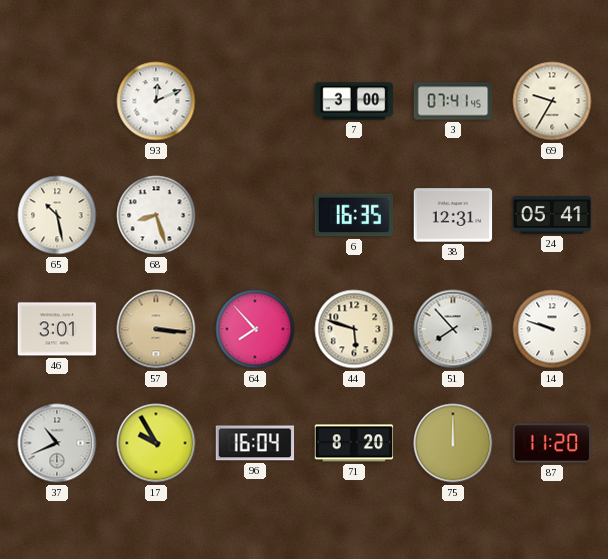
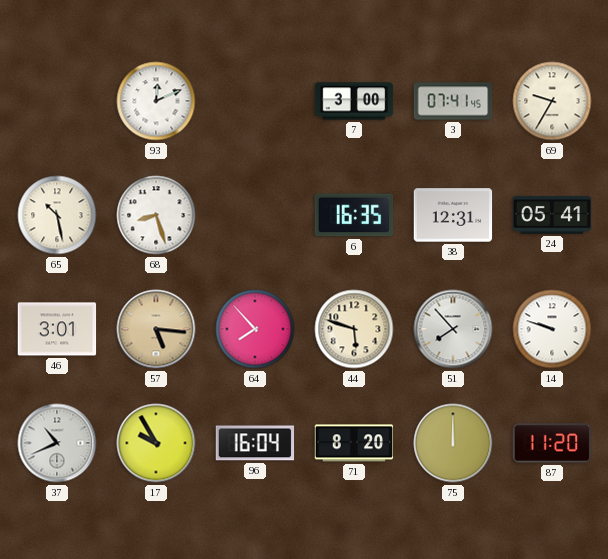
57: 3:16 -> 5:16 (156, 329)
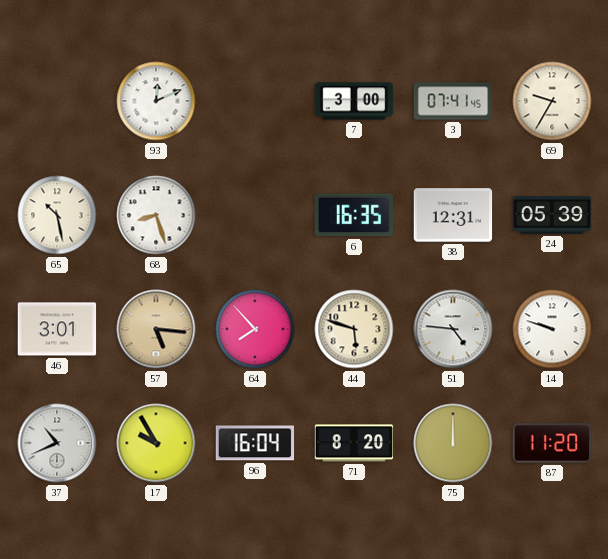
24: 05:41 -> 05:39 (552, 216)
51: 7:53 -> 4:46 (453, 329)
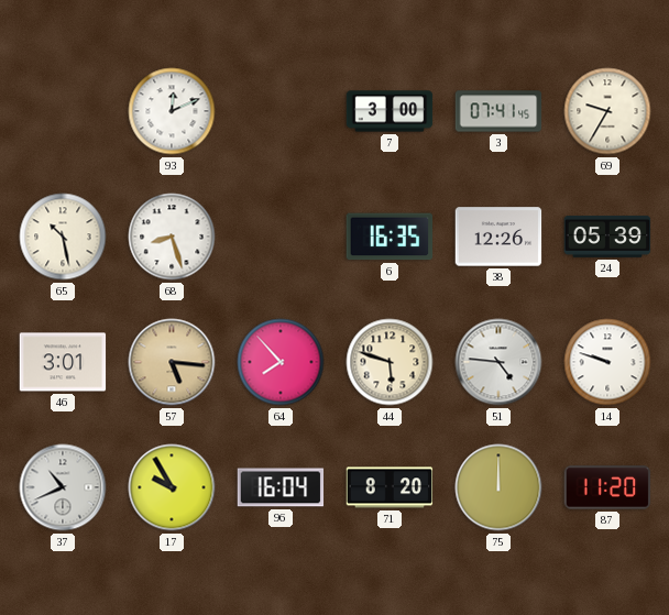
38: 12:31 -> 12:26 (498, 237)
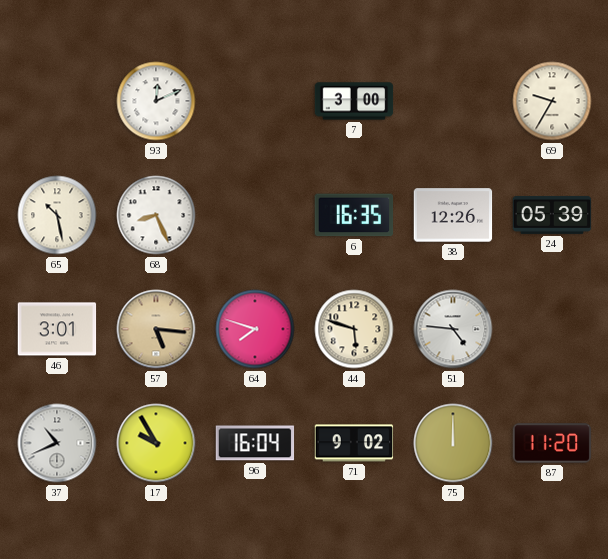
3: 07:41 -> none (498, 111)
68: 8:27 -> 8:26 (156, 215)
64: 7:53 -> 7:48 (255, 329)
14: 9:48 -> none (607, 362)
71: 8:20 -> 9:02 (354, 443)
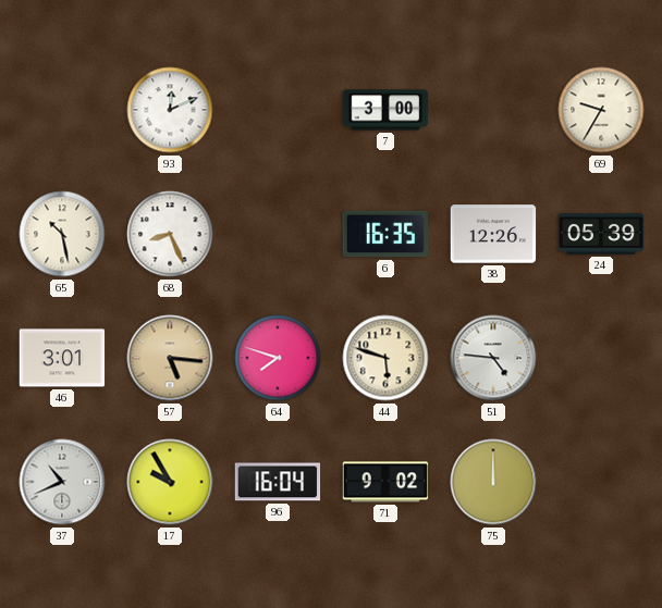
87: 11:20 -> none (552, 443)
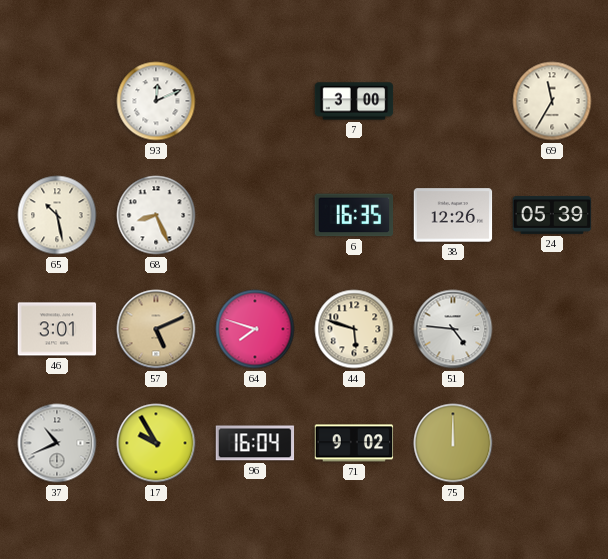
69: 9:35 -> 11:35 (552, 101)
57: 5:16 -> 5:11 (156, 329)
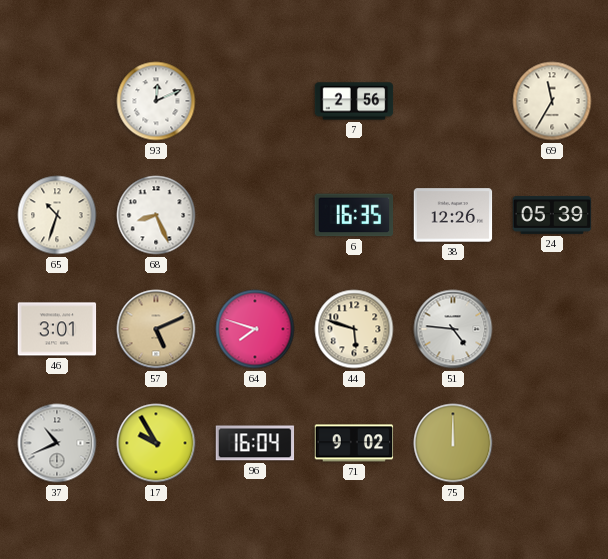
7: 3:00 -> 2:56 (354, 101)
65: 10:28 -> 10:33 (57, 215)
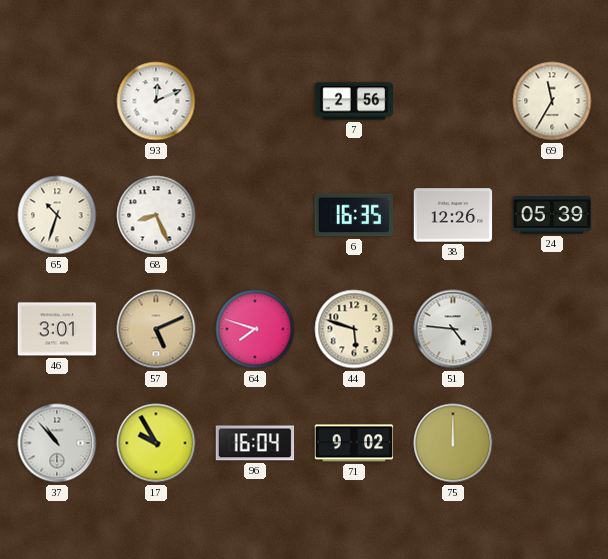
37: 10:41 -> 10:53 (57, 443)
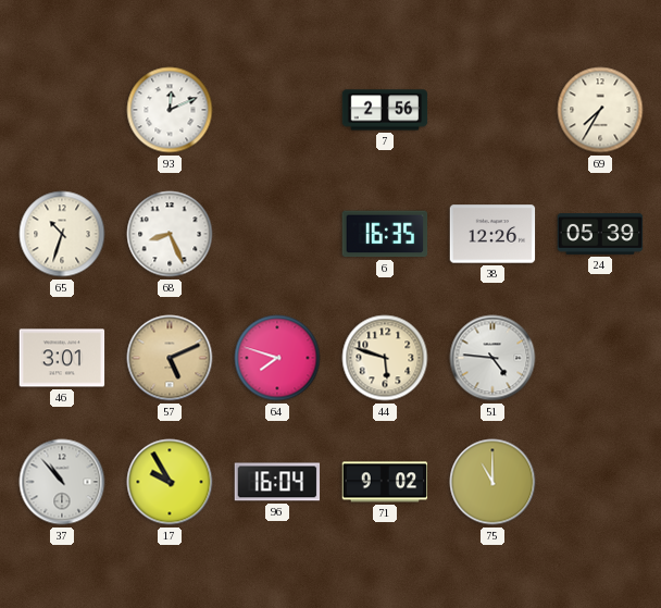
69: 11:35 -> 7:35 (600, 110)
75: 12:00 -> 11:00 (492, 482)
